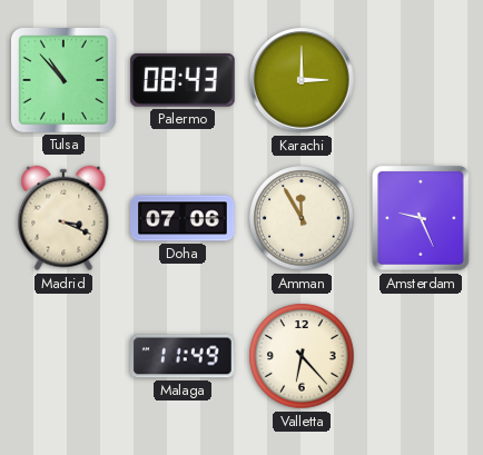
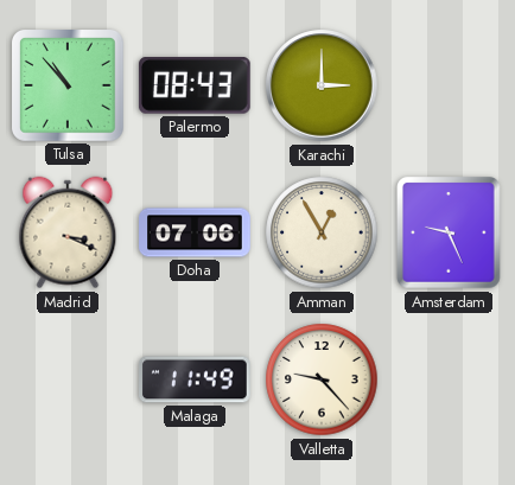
Amman: 11:55 -> 12:55 (322, 232)
Valletta: 6:23 -> 9:23 (322, 379)
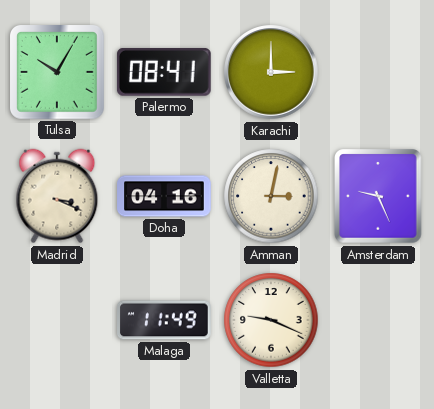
Tulsa: 10:53 -> 10:05 (58, 73)
Palermo: 08:43 -> 08:41 (164, 73)
Doha: 07:06 -> 04:16 (164, 196)
Amman: 12:55 -> 3:02 (271, 196)
Valletta: 9:23 -> 9:19 (271, 320)
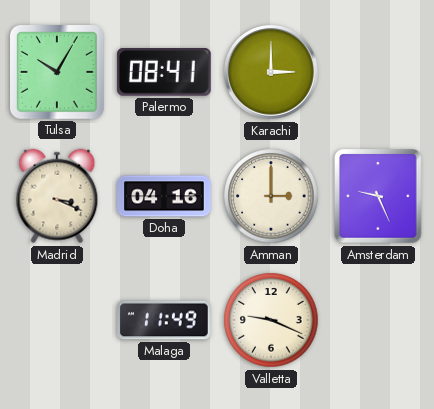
Amman: 3:02 -> 3:00 (271, 196)
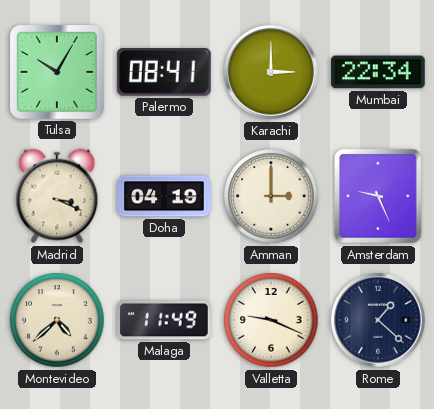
Mumbai: none -> 22:34 (379, 72)
Doha: 04:16 -> 04:19 (164, 196)
Montevideo: none -> 4:38 (57, 320)
Rome: none -> 1:22 (378, 320)
